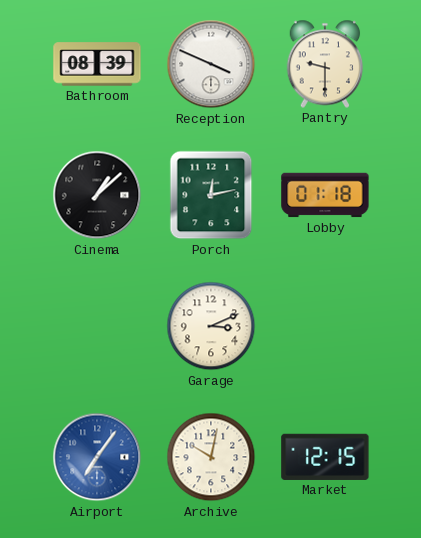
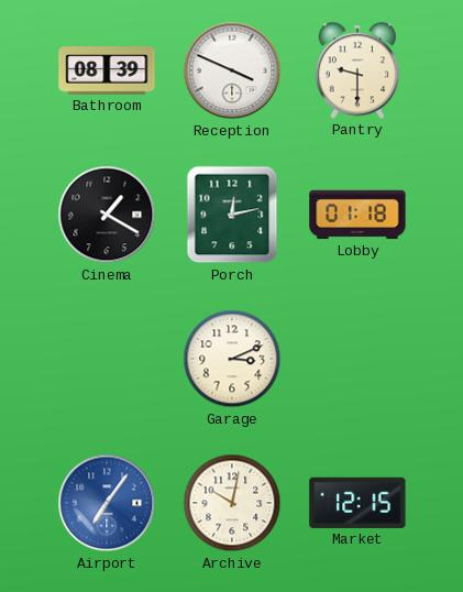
Cinema: 1:08 -> 1:20 (107, 215)
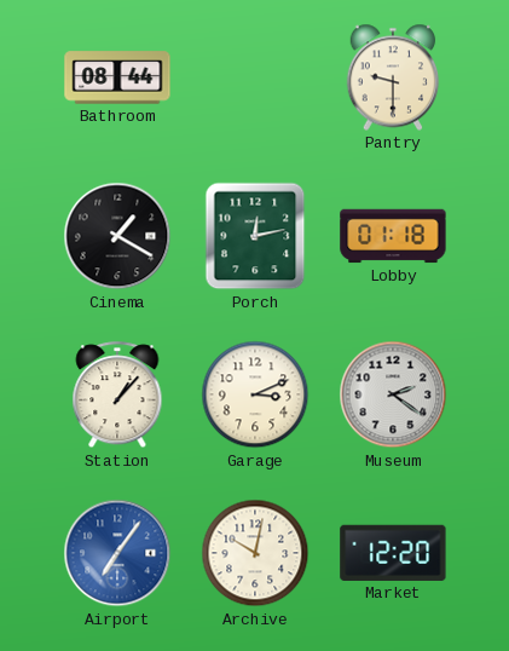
Bathroom: 08:39 -> 08:44 (117, 77)
Reception: 3:49 -> none (232, 70)
Station: none -> 1:07 (117, 396)
Museum: none -> 2:21 (393, 394)
Market: 12:15 -> 12:20 (393, 553)
